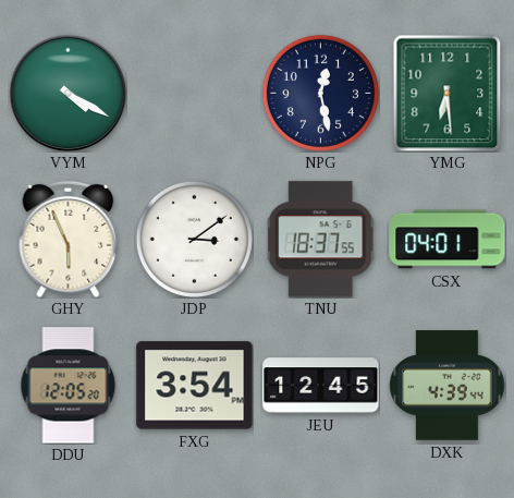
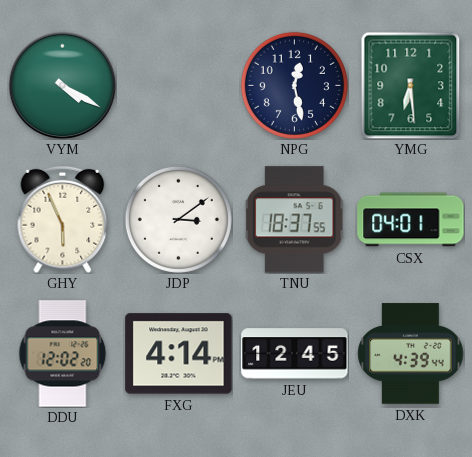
DDU: 12:05 -> 12:02 (63, 354)
FXG: 3:54 -> 4:14 (179, 354)
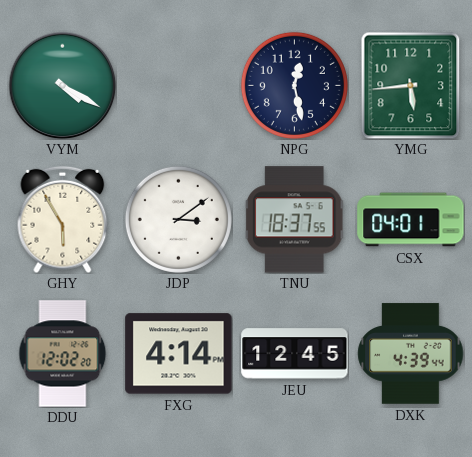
YMG: 6:29 -> 5:44 (411, 85)
GHY: 5:56 -> 5:55 (63, 219)
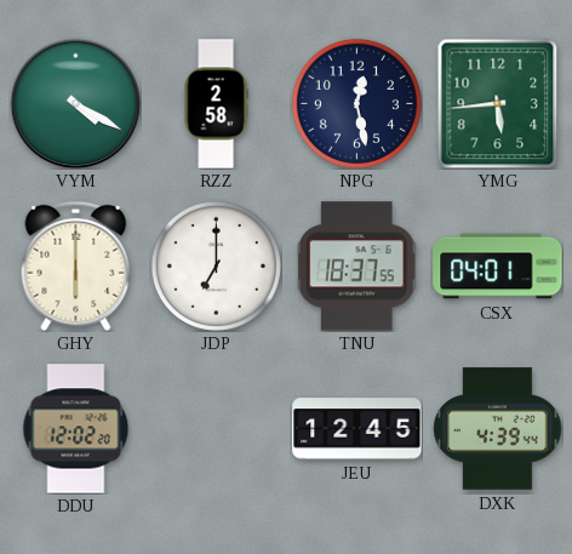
RZZ: none -> 2:58 (216, 104)
GHY: 5:55 -> 6:00 (76, 265)
JDP: 3:09 -> 7:00 (216, 265)
FXG: 4:14 -> none (179, 354)
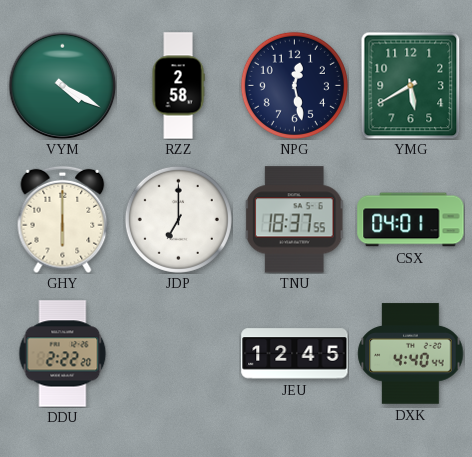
YMG: 5:44 -> 5:40 (411, 85)
DDU: 12:02 -> 2:22 (63, 354)
DXK: 4:39 -> 4:40 (411, 354)
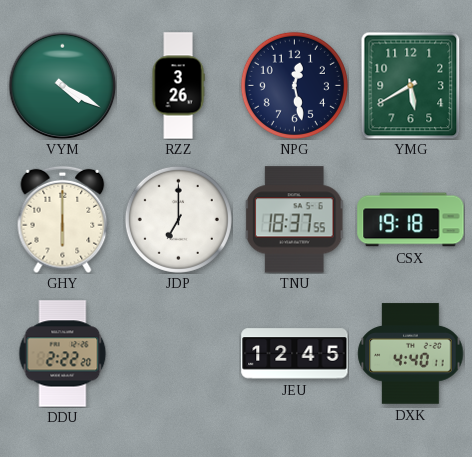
RZZ: 2:58 -> 3:26 (178, 86)
CSX: 04:01 -> 19:18 (411, 220)
DXK: 4:40:44 -> 4:40:11 (411, 354)
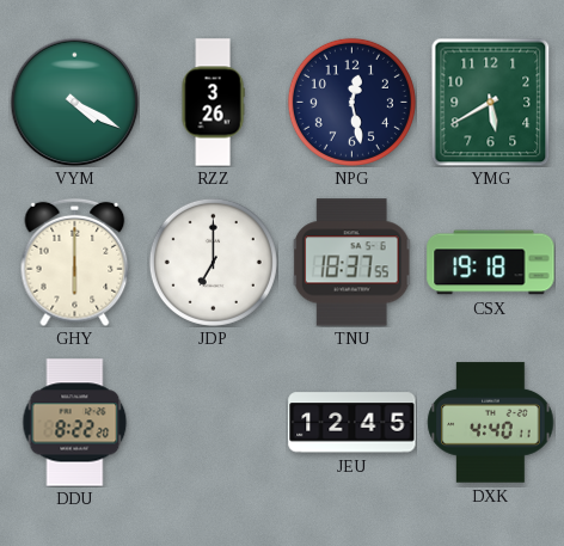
DDU: 2:22 -> 8:22 (75, 423)
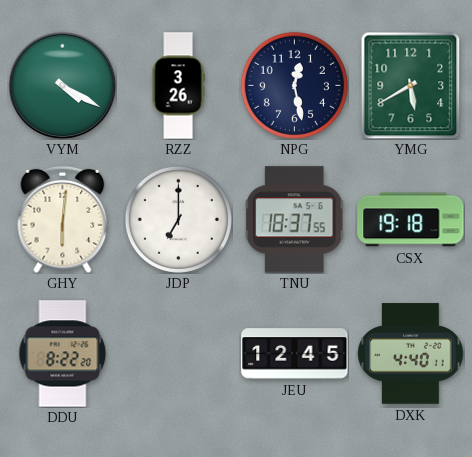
GHY: 6:00 -> 6:01 (63, 219)
